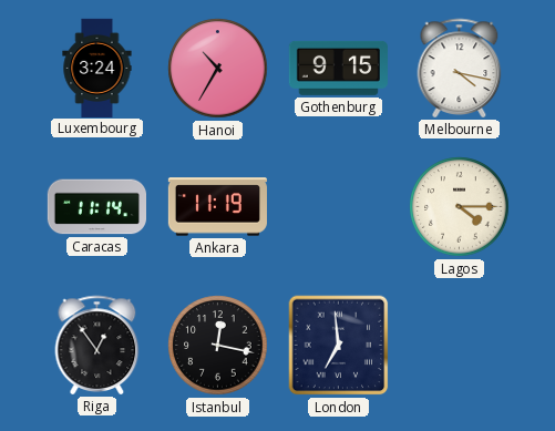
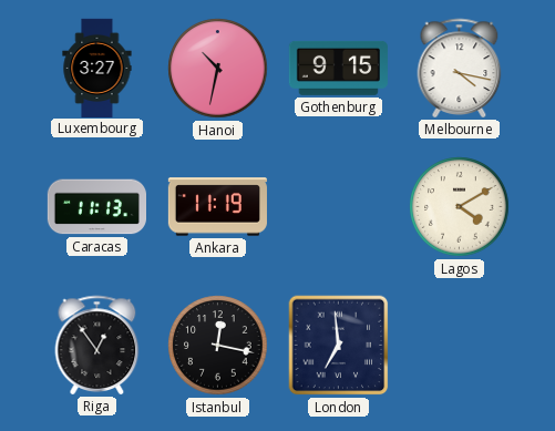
Luxembourg: 3:24 -> 3:27 (97, 68)
Hanoi: 10:35 -> 10:32 (218, 69)
Caracas: 11:14 -> 11:13 (96, 207)
Lagos: 4:15 -> 4:10 (460, 207)
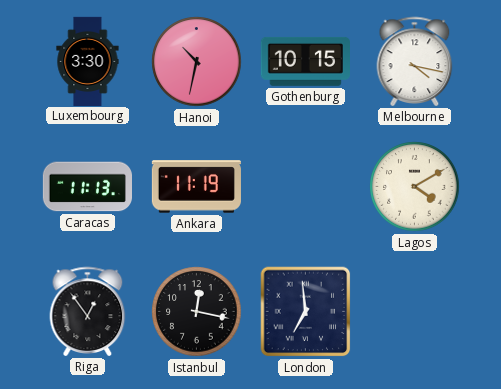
Luxembourg: 3:27 -> 3:30 (88, 61)
Gothenburg: 9:15 -> 10:15 (305, 61)
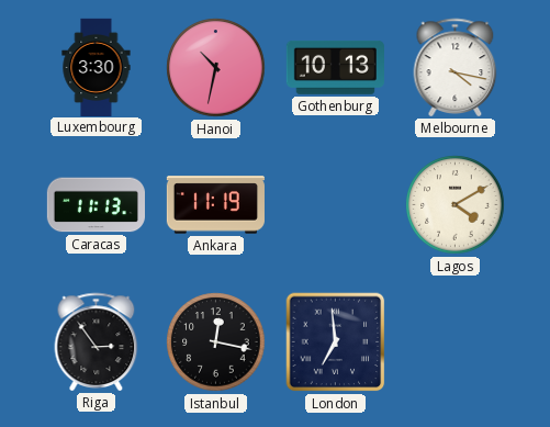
Gothenburg: 10:15 -> 10:13 (335, 67)
Riga: 12:54 -> 2:54 (97, 341)
